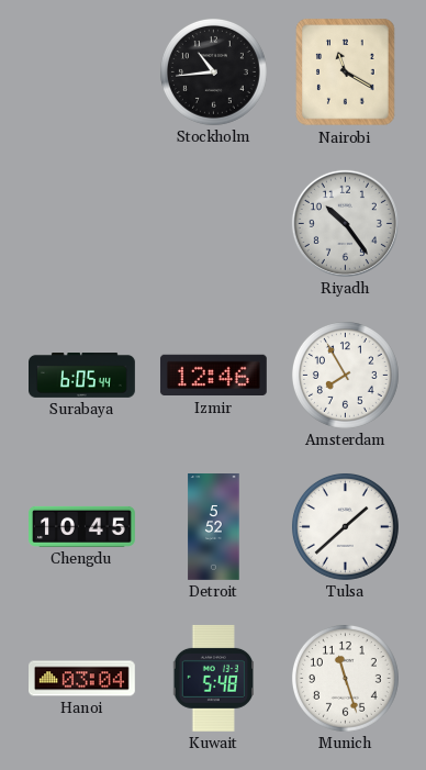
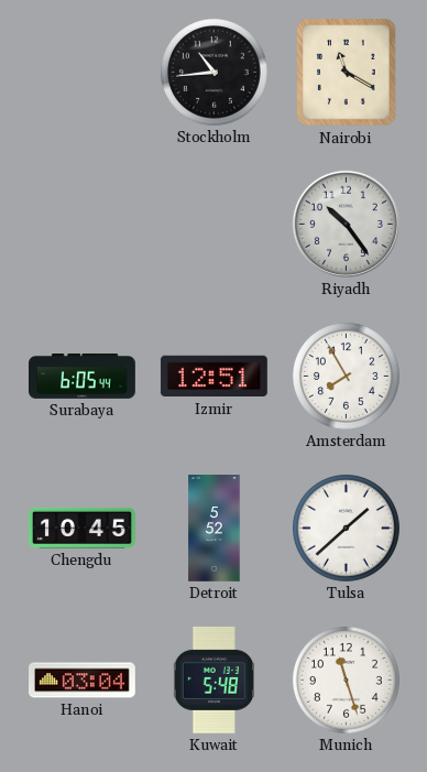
Izmir: 12:46 -> 12:51 (214, 377)
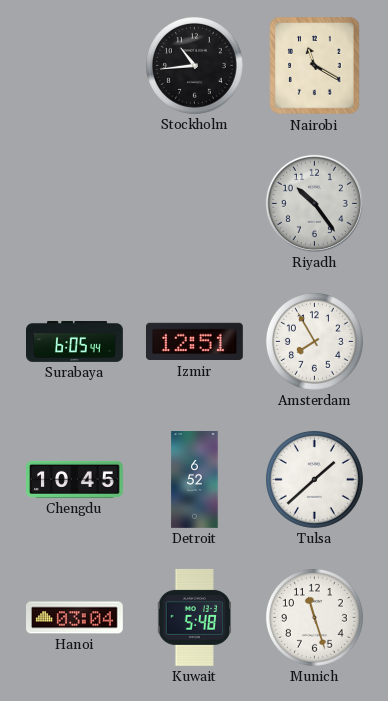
Detroit: 5:52 -> 6:52 (195, 480)
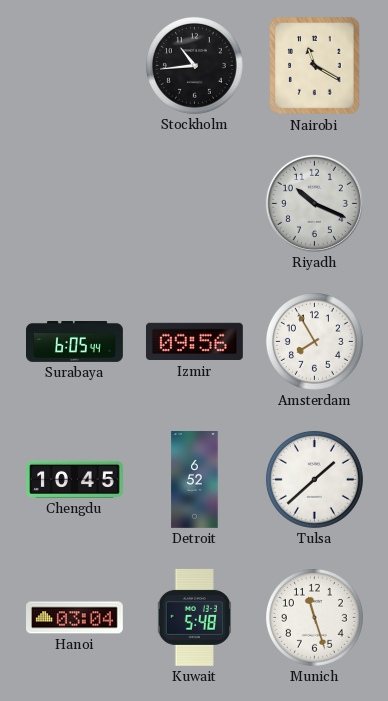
Riyadh: 10:24 -> 10:19 (314, 203)
Izmir: 12:51 -> 09:56 (194, 342)
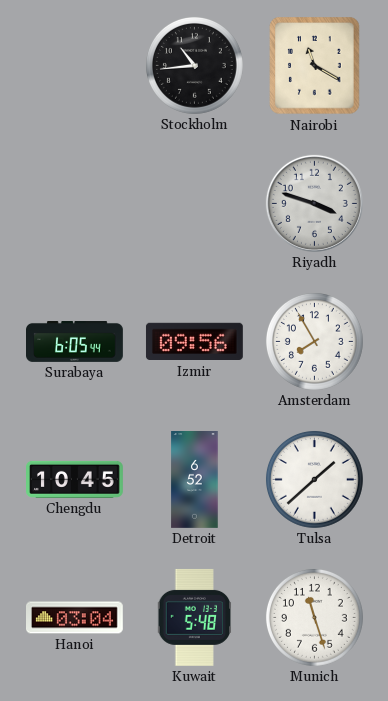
Riyadh: 10:19 -> 3:48 (314, 203)
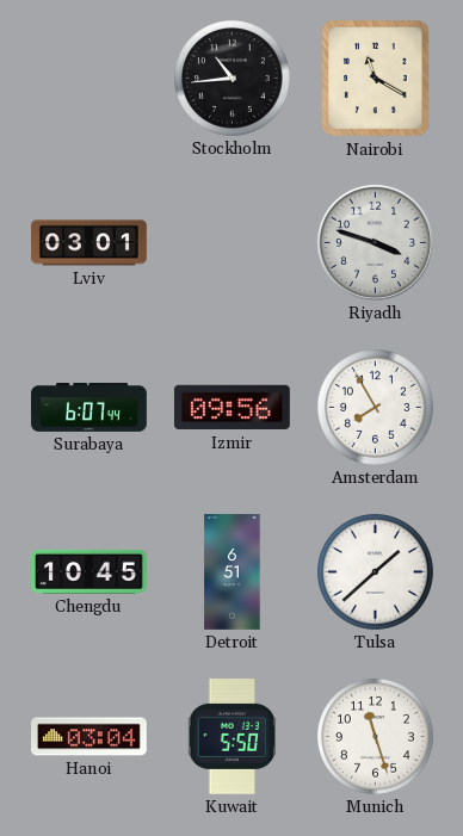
Lviv: none -> 03:01 (89, 243)
Surabaya: 6:05 -> 6:07 (89, 408)
Detroit: 6:52 -> 6:51 (233, 572)
Kuwait: 5:48 -> 5:50 (233, 736)
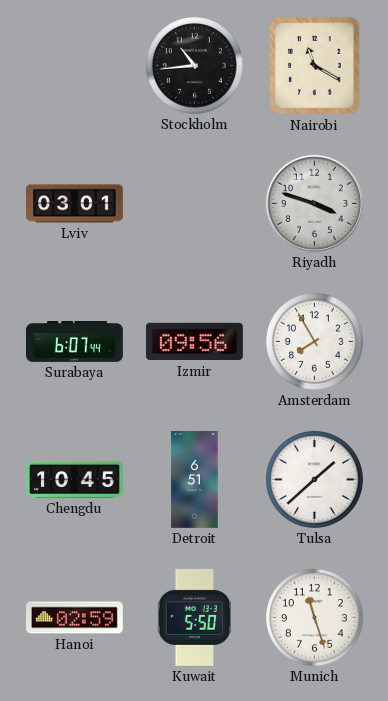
Hanoi: 03:04 -> 02:59 (75, 618)
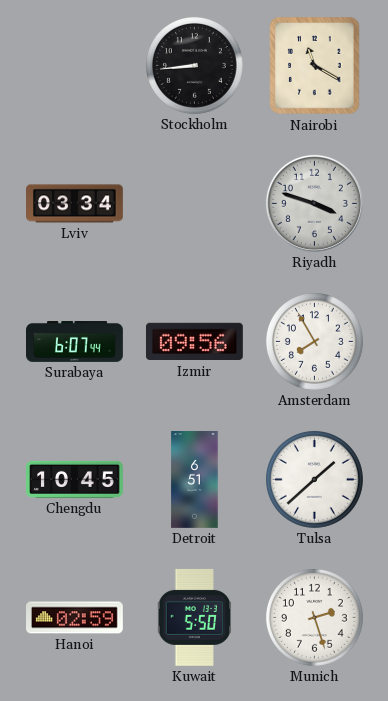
Stockholm: 10:44 -> 8:44 (194, 65)
Lviv: 03:01 -> 03:34 (75, 204)
Munich: 11:27 -> 2:27 (314, 617)
